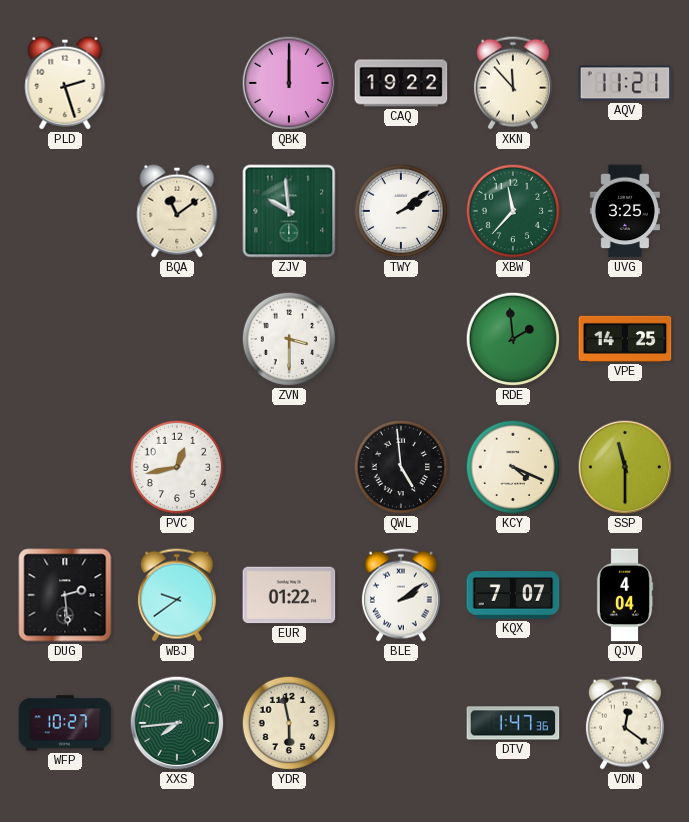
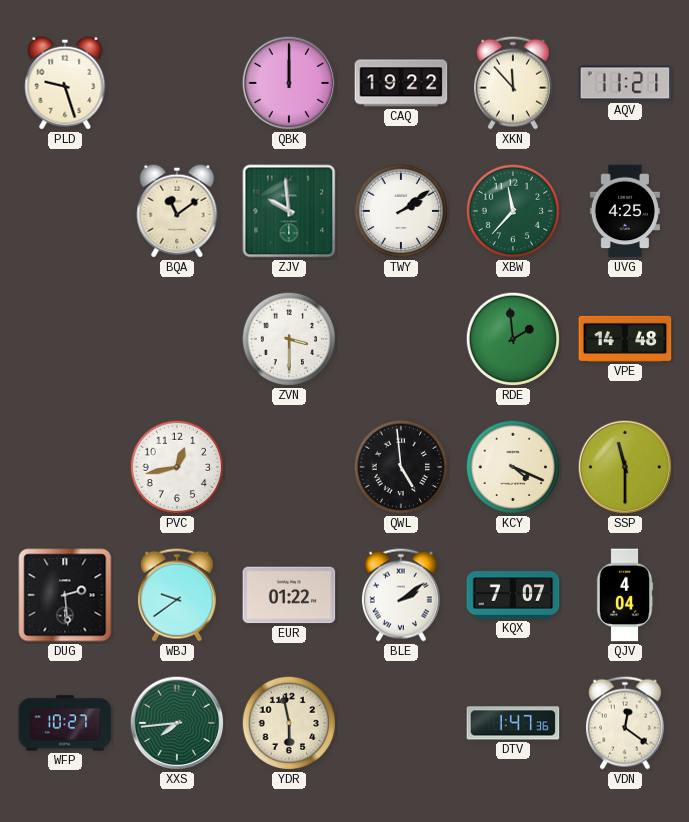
PLD: 2:27 -> 9:27 (65, 83)
UVG: 3:25 -> 4:25 (625, 211)
VPE: 14:25 -> 14:48 (625, 339)
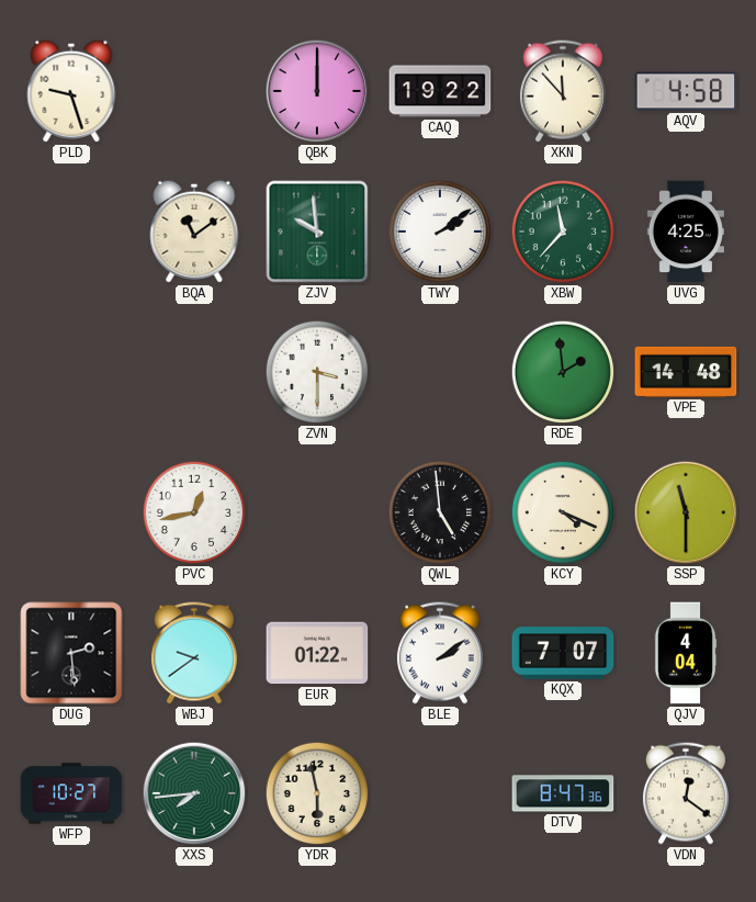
AQV: 11:21 -> 4:58 (686, 91)
DTV: 1:47 -> 8:47 (563, 793)
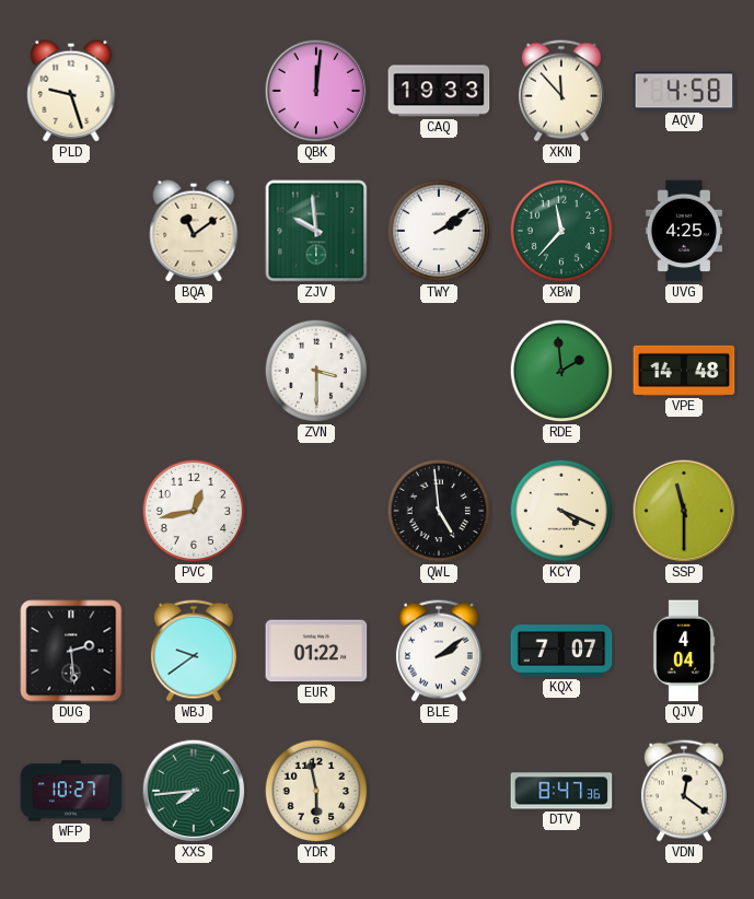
QBK: 12:00 -> 12:01 (316, 91)
CAQ: 19:22 -> 19:33 (439, 91)
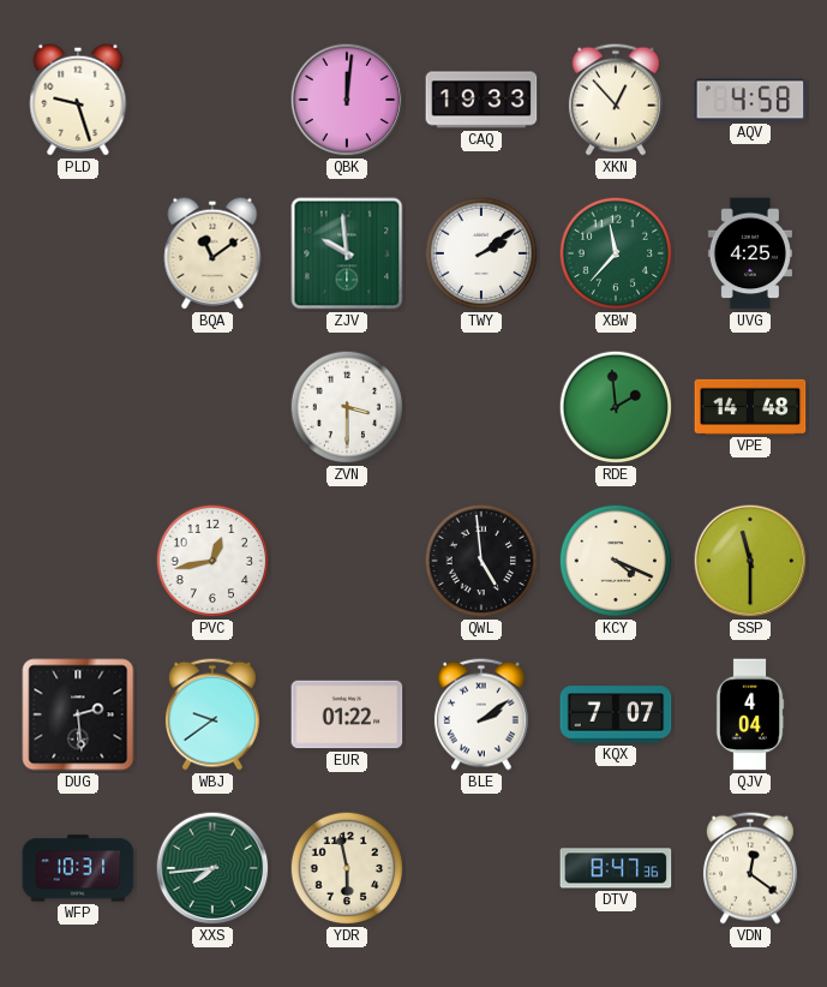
XKN: 11:53 -> 12:53 (616, 100)
WFP: 10:27 -> 10:31 (78, 868)
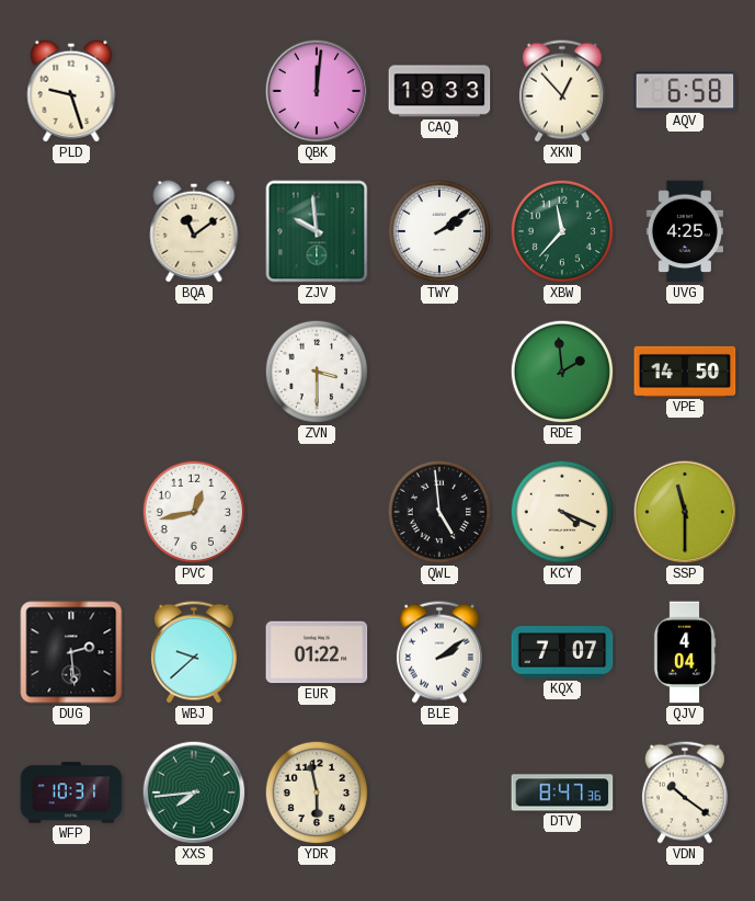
AQV: 4:58 -> 6:58 (685, 91)
VPE: 14:48 -> 14:50 (685, 372)
WBJ: 9:39 -> 9:38 (194, 652)
VDN: 12:21 -> 10:21 (685, 792)
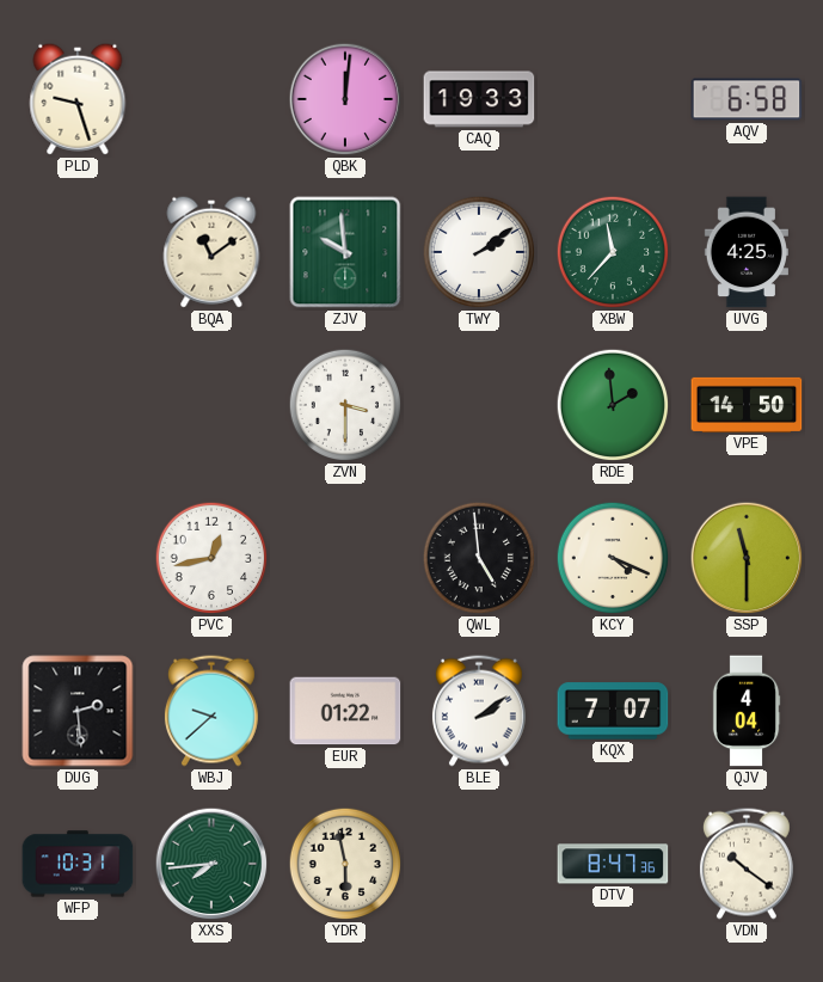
XKN: 12:53 -> none (562, 91)
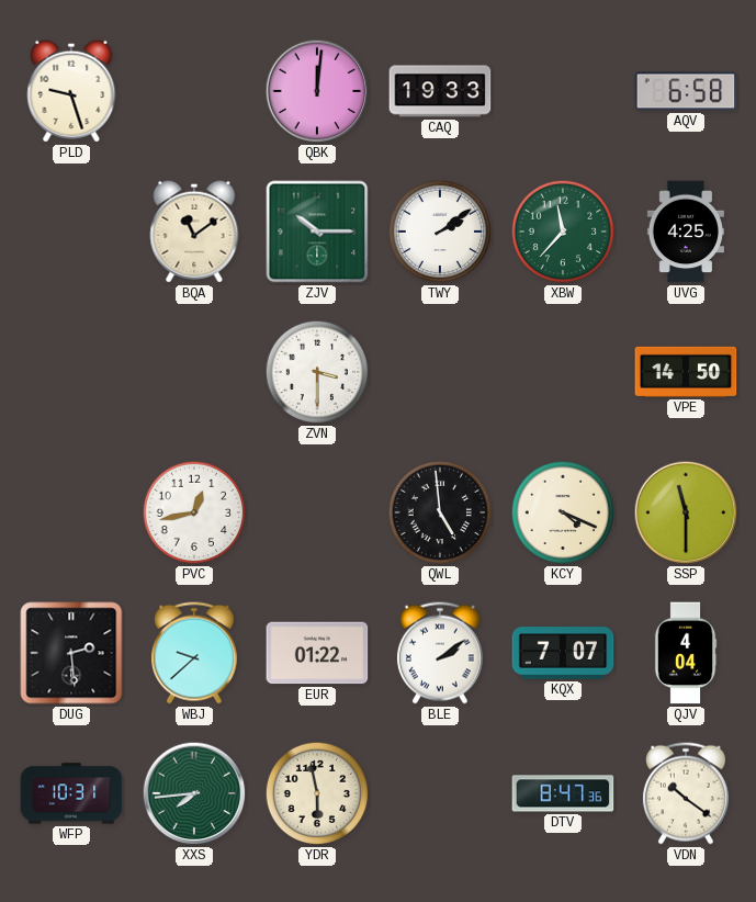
ZJV: 9:59 -> 10:15 (317, 232)
RDE: 1:59 -> none (613, 405)
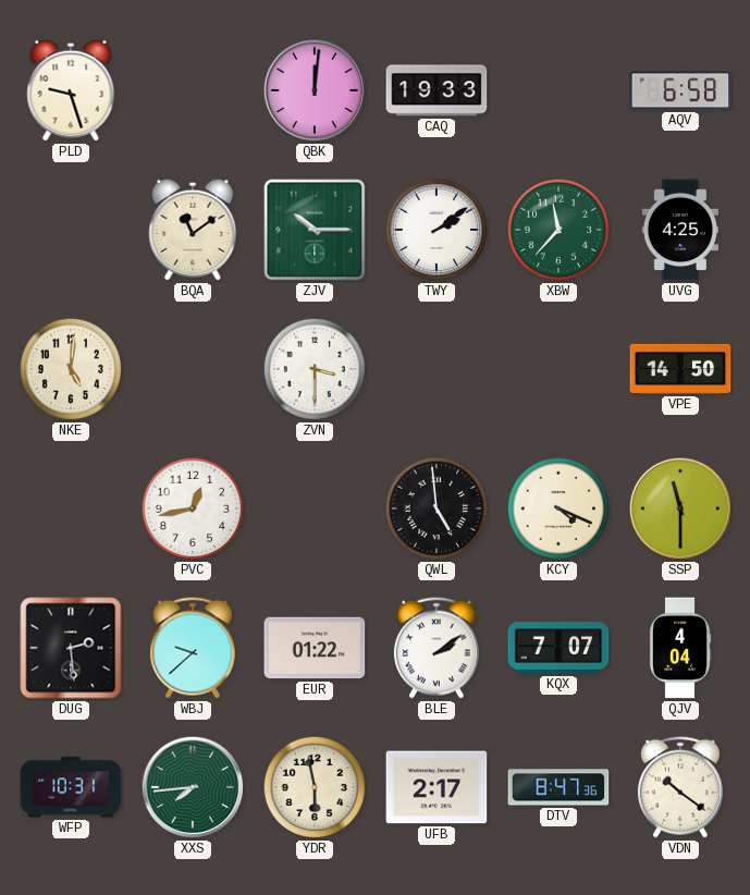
NKE: none -> 5:01 (71, 369)
UFB: none -> 2:17 (437, 787)
